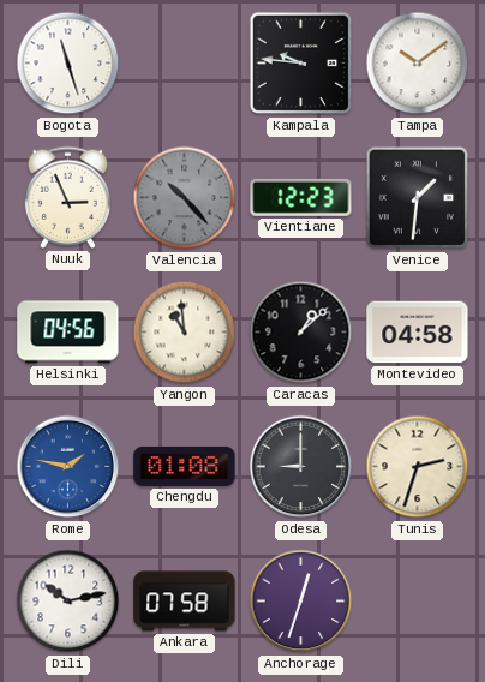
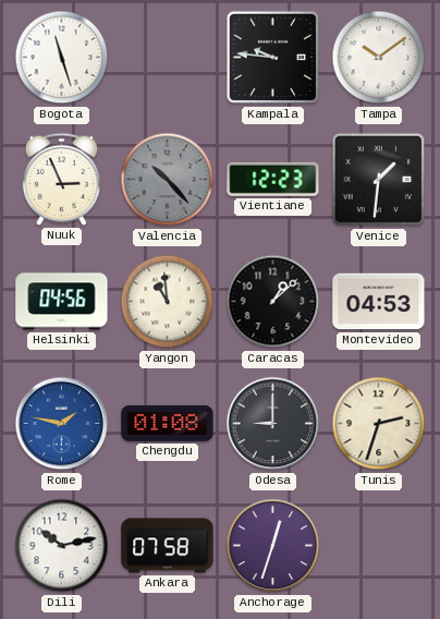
Montevideo: 04:58 -> 04:53 (379, 302)
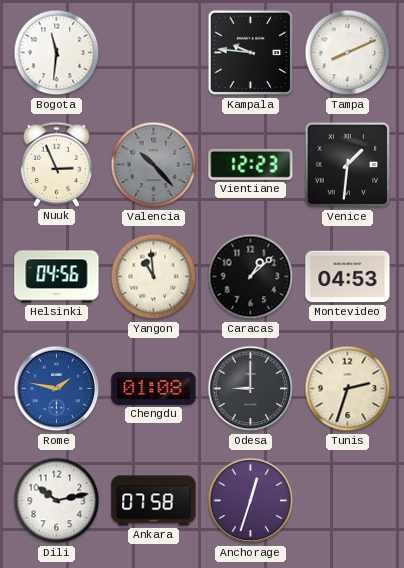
Bogota: 11:27 -> 11:31 (57, 53)
Tampa: 10:09 -> 8:11 (348, 53)
